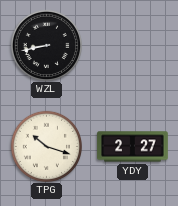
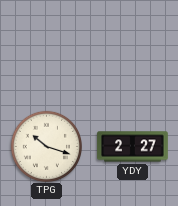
WZL: 8:43 -> none (46, 45)
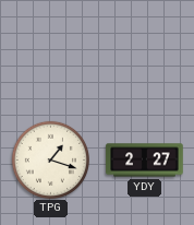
TPG: 10:18 -> 1:18 (50, 159)
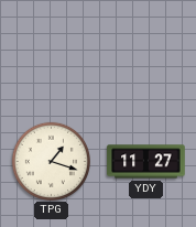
YDY: 2:27 -> 11:27 (146, 162)
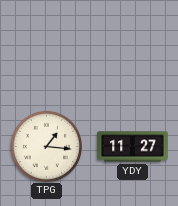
TPG: 1:18 -> 1:16 (46, 146)
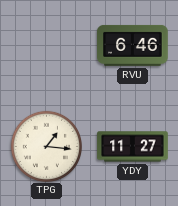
RVU: none -> 6:46 (133, 45)
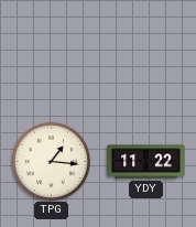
RVU: 6:46 -> none (133, 45)
YDY: 11:27 -> 11:22 (146, 162)
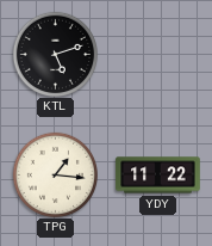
KTL: none -> 5:12 (55, 54)
